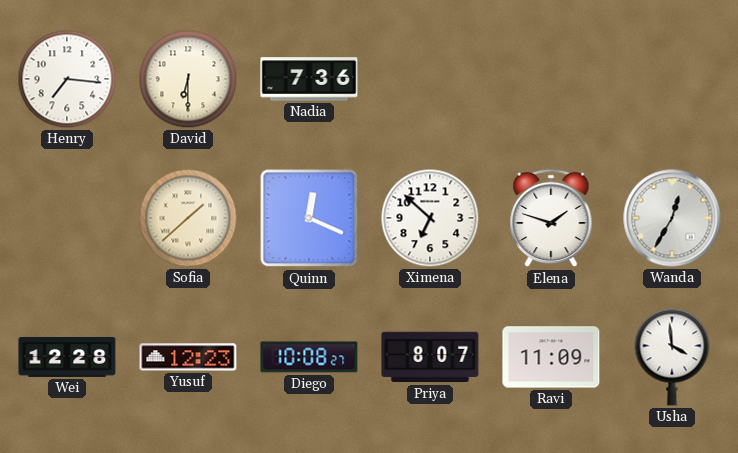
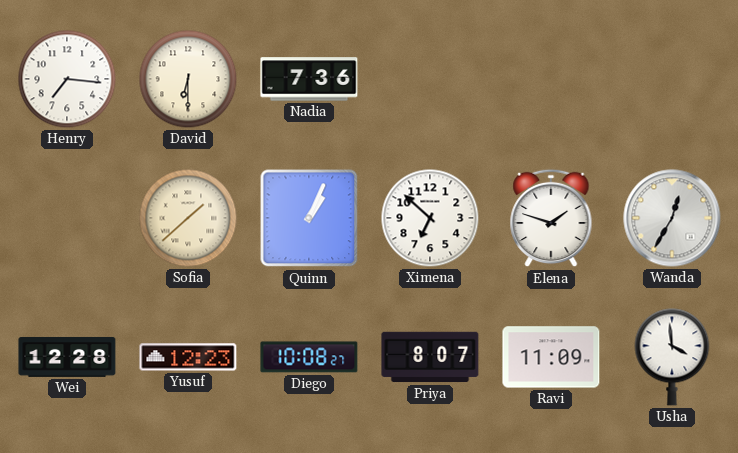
Quinn: 12:19 -> 1:04 (309, 218)
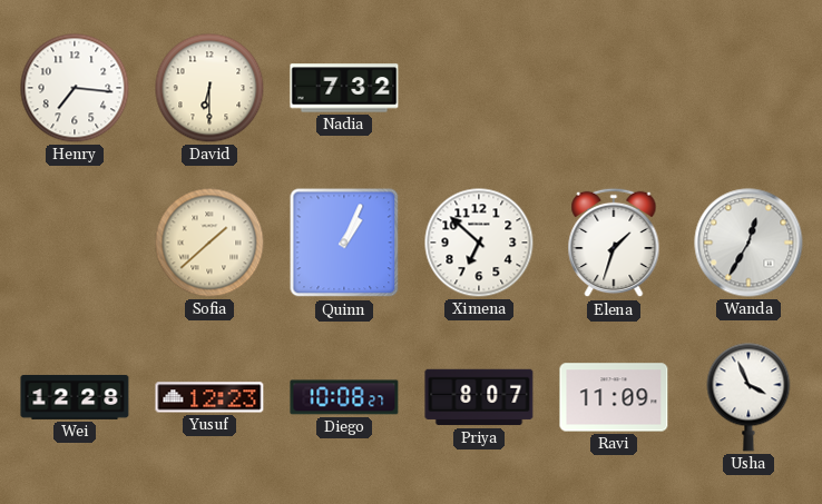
Nadia: 7:36 -> 7:32 (344, 88)
Elena: 1:48 -> 1:33 (614, 243)
Usha: 3:59 -> 3:56 (748, 397)
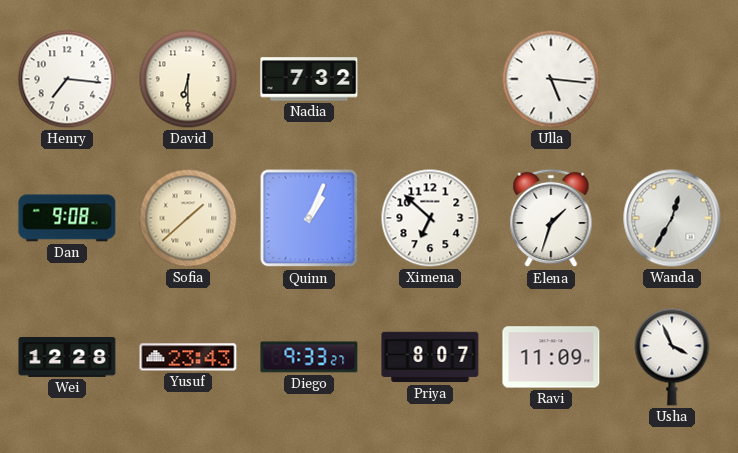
Ulla: none -> 5:16 (551, 79)
Dan: none -> 9:08 (67, 218)
Yusuf: 12:23 -> 23:43 (188, 357)
Diego: 10:08 -> 9:33 (309, 357)
